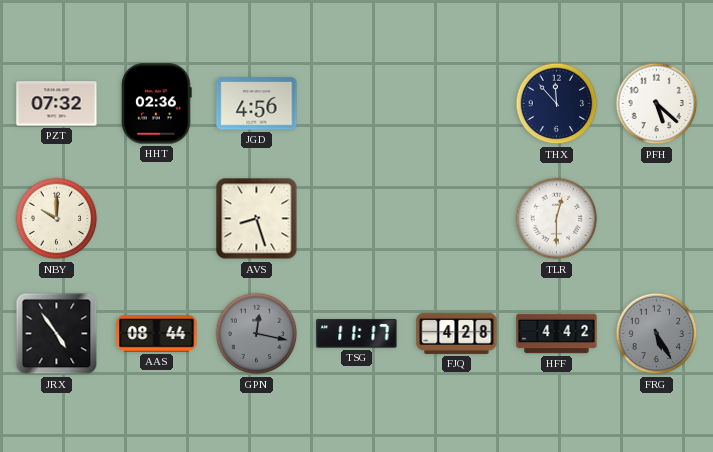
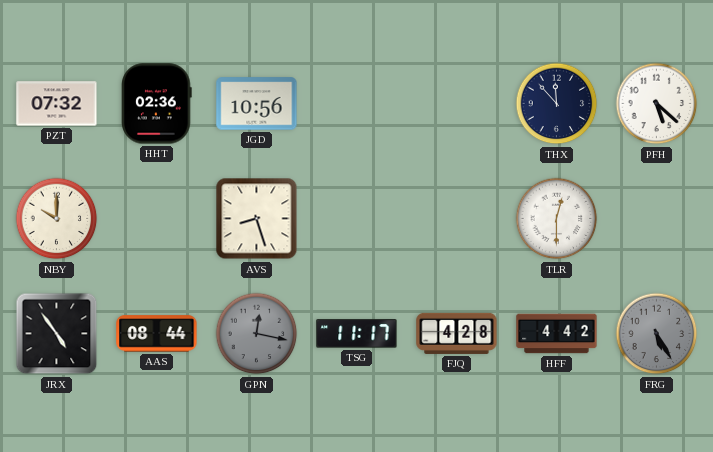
JGD: 4:56 -> 10:56 (257, 104)
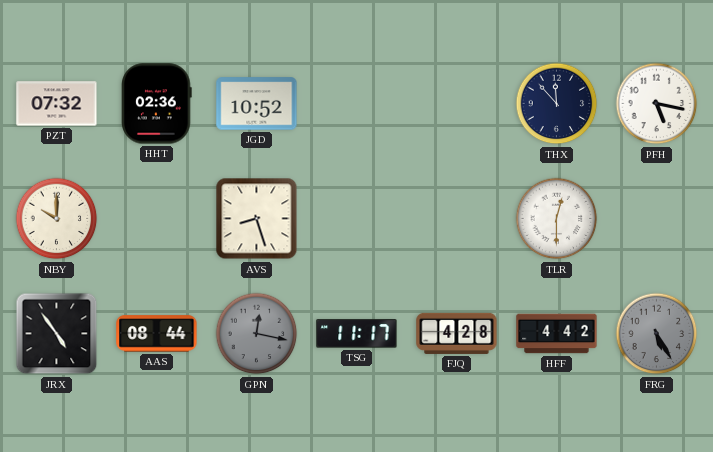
JGD: 10:56 -> 10:52 (257, 104)
PFH: 5:22 -> 5:17 (657, 104)
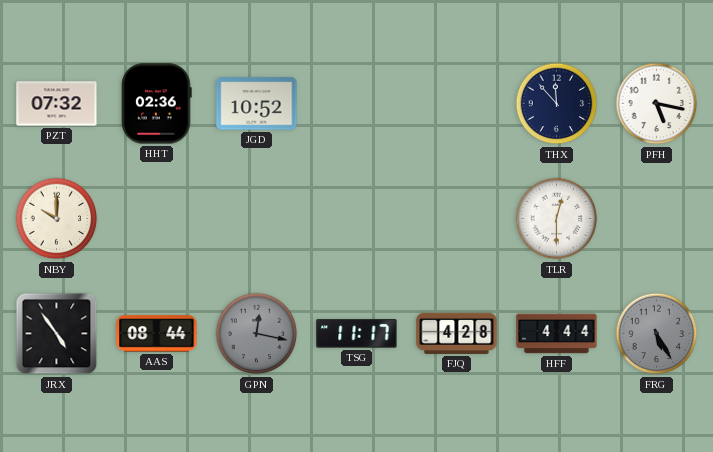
AVS: 8:27 -> none (257, 219)
HFF: 4:42 -> 4:44 (557, 334)
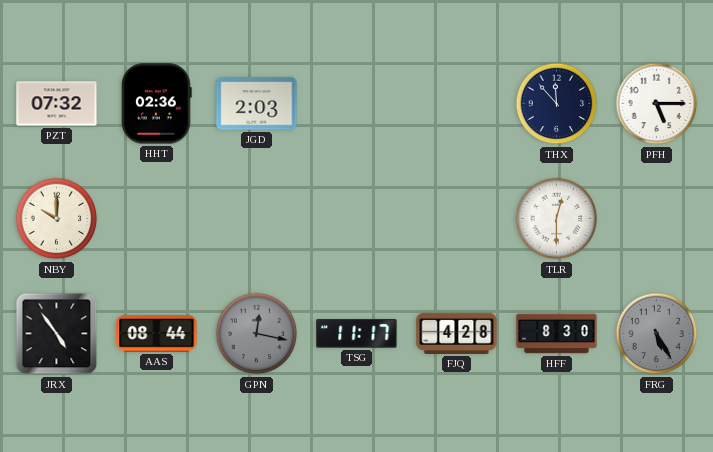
JGD: 10:52 -> 2:03 (257, 104)
PFH: 5:17 -> 5:15 (657, 104)
HFF: 4:44 -> 8:30 (557, 334)
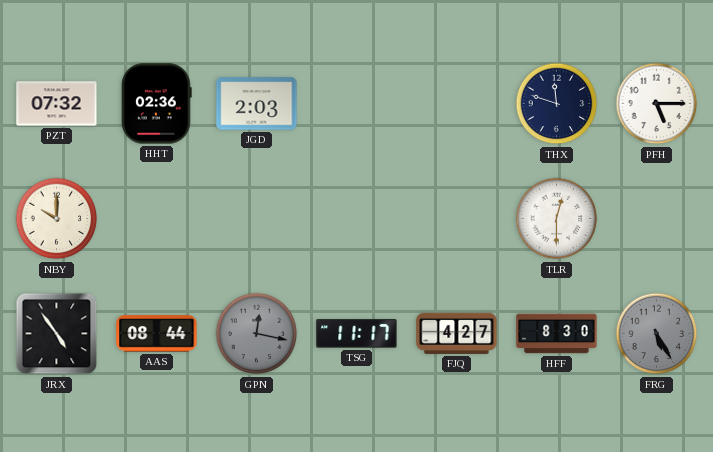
THX: 11:53 -> 11:48 (557, 104)
FJQ: 4:28 -> 4:27 (457, 333)
